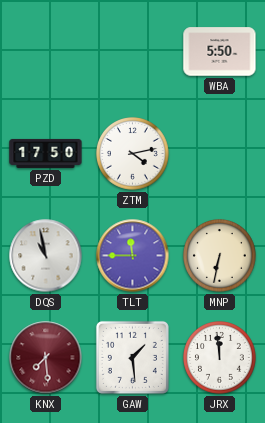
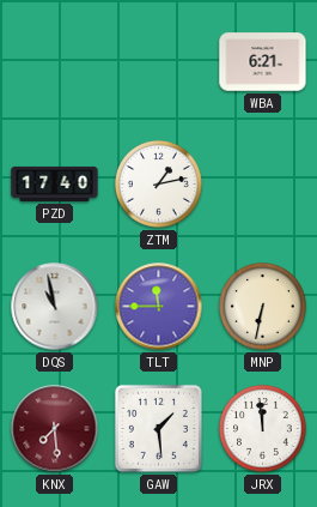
WBA: 5:50 -> 6:21 (263, 62)
PZD: 17:50 -> 17:40 (55, 183)
ZTM: 4:13 -> 1:13 (159, 185)
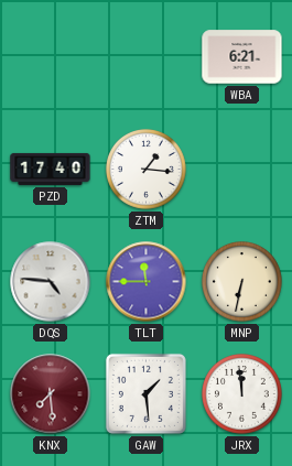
ZTM: 1:13 -> 1:16 (147, 170)
DQS: 10:58 -> 4:46 (51, 282)
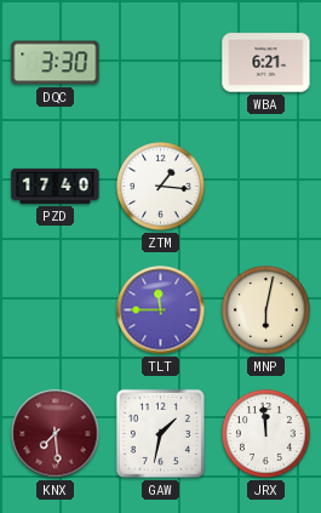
DQC: none -> 3:30 (56, 63)
DQS: 4:46 -> none (51, 282)
MNP: 6:32 -> 6:02 (266, 310)
GAW: 1:29 -> 1:32 (160, 433)
